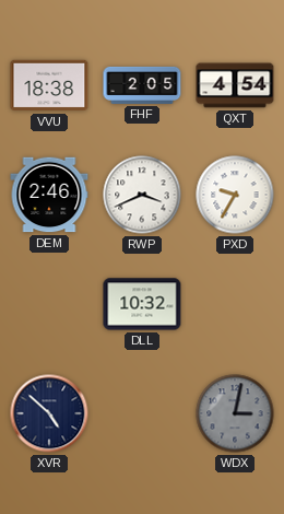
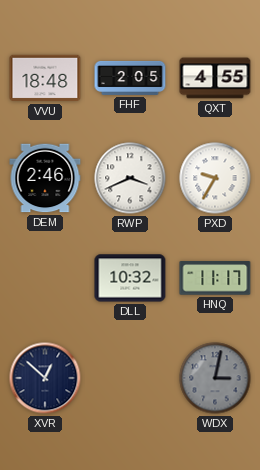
VVU: 18:38 -> 18:48 (45, 78)
QXT: 4:54 -> 4:55 (215, 78)
HNQ: none -> 11:17 (215, 278)
XVR: 4:52 -> 12:52 (45, 378)
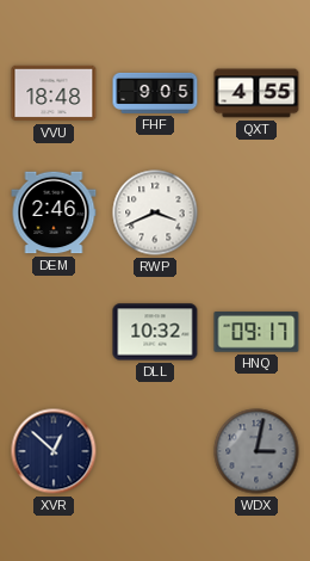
FHF: 2:05 -> 9:05 (155, 93)
PXD: 9:35 -> none (215, 178)
HNQ: 11:17 -> 09:17 (256, 332)
